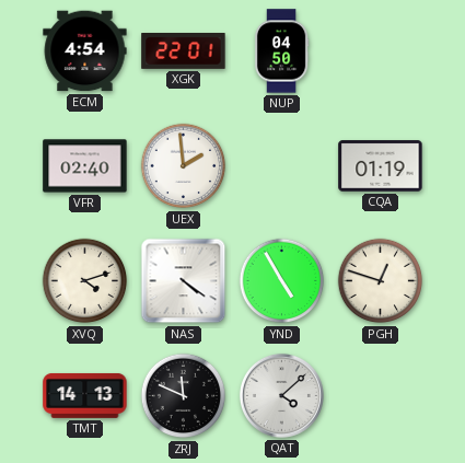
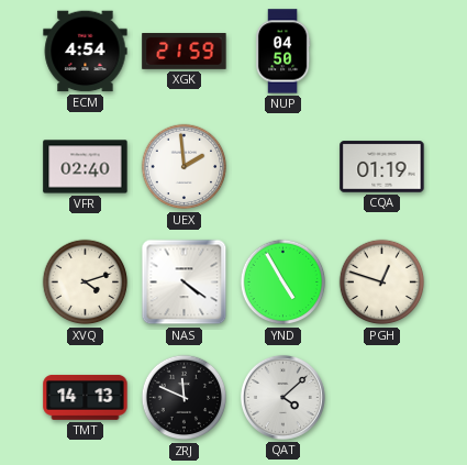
XGK: 22:01 -> 21:59 (185, 52)
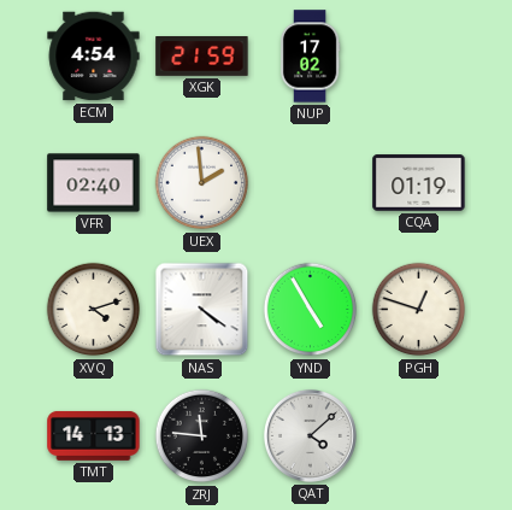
NUP: 04:50 -> 17:02 (310, 57)
ZRJ: 11:49 -> 11:46 (202, 436)
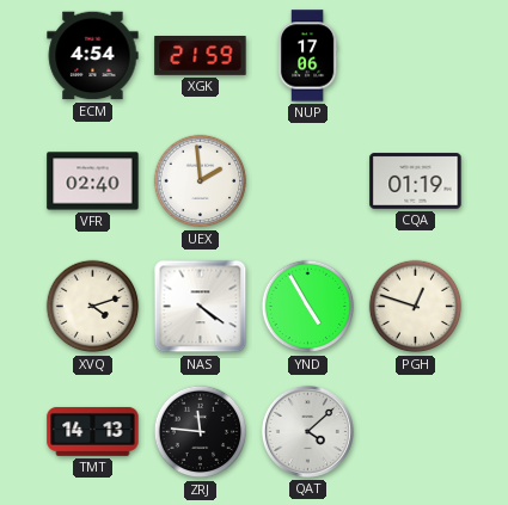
NUP: 17:02 -> 17:06 (307, 56)
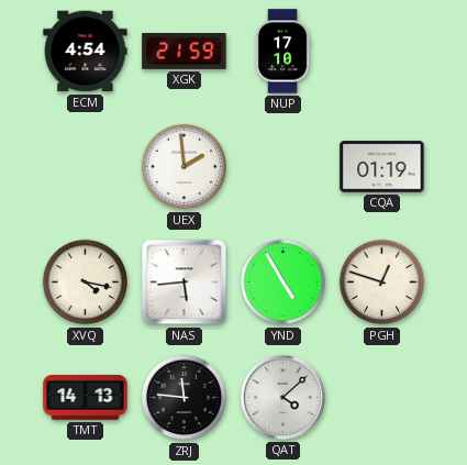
NUP: 17:06 -> 17:10 (282, 52)
VFR: 02:40 -> none (93, 181)
XVQ: 4:12 -> 4:17 (86, 283)
NAS: 4:21 -> 5:44 (185, 283)
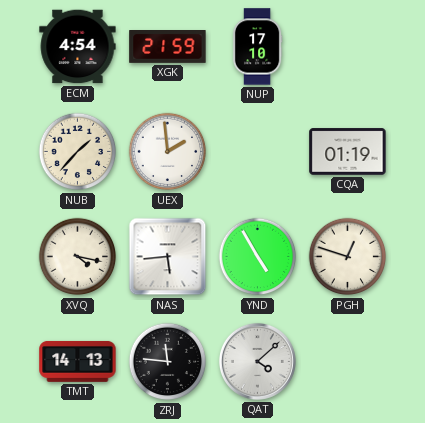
NUB: none -> 1:37 (78, 152)
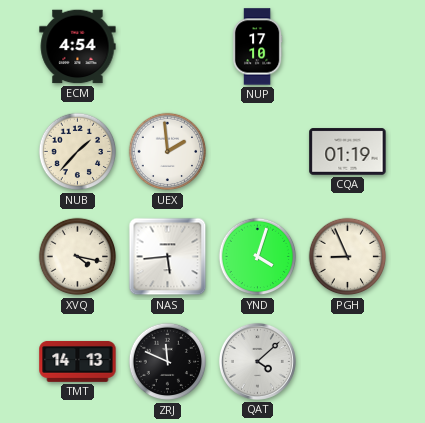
XGK: 21:59 -> none (168, 47)
YND: 4:55 -> 4:03 (258, 257)
PGH: 12:48 -> 8:56 (348, 257)
ZRJ: 11:46 -> 11:49 (168, 362)
